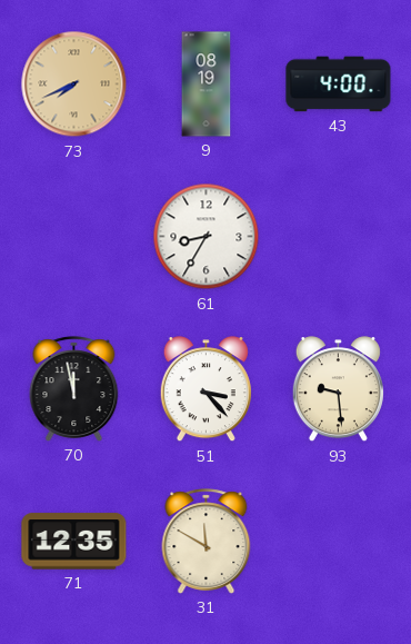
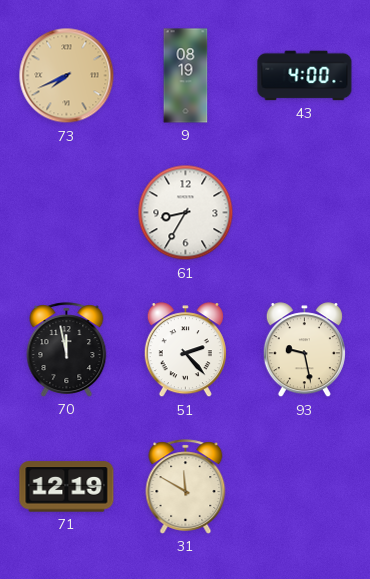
51: 3:23 -> 2:23 (185, 350)
93: 9:29 -> 9:28 (304, 350)
71: 12:35 -> 12:19 (67, 487)
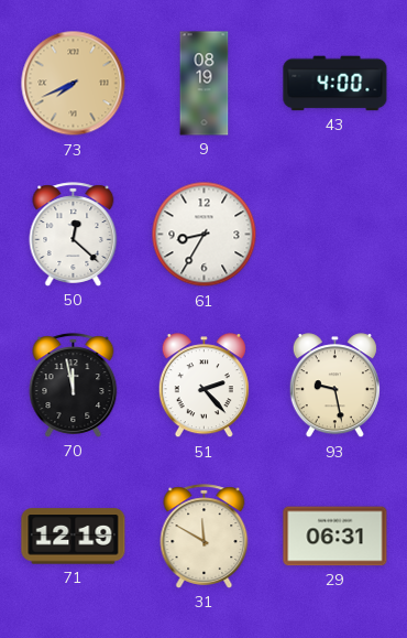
50: none -> 12:22 (74, 235)
29: none -> 06:31 (335, 537)
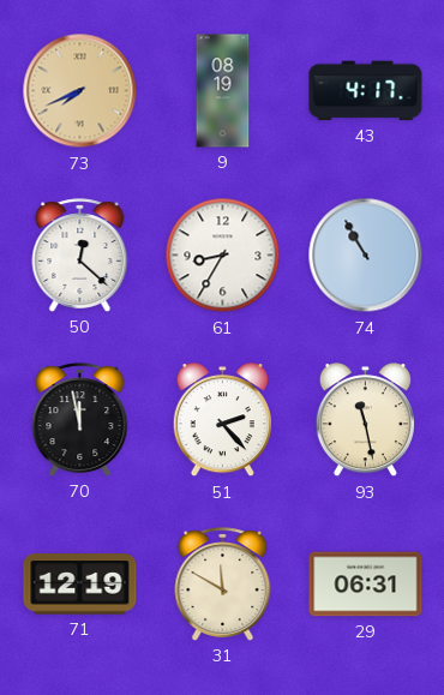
43: 4:00 -> 4:17 (366, 91)
74: none -> 10:55 (366, 256)
93: 9:28 -> 11:28 (365, 420)
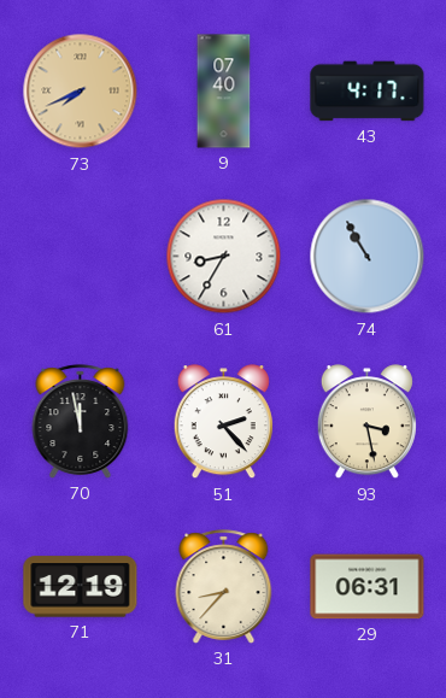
9: 08:19 -> 07:40 (224, 92)
50: 12:22 -> none (80, 256)
93: 11:28 -> 3:28 (366, 422)
31: 11:50 -> 8:37 (224, 587)
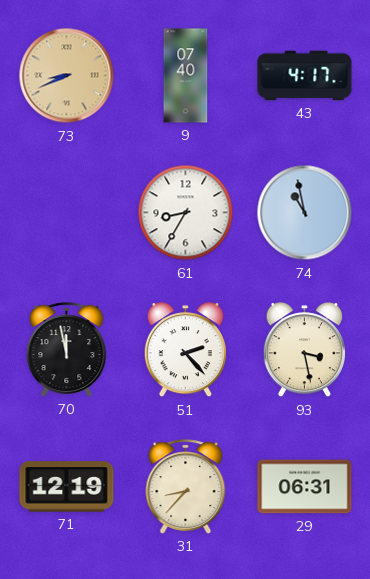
73: 7:41 -> 8:41 (67, 76)
74: 10:55 -> 10:58 (305, 213)
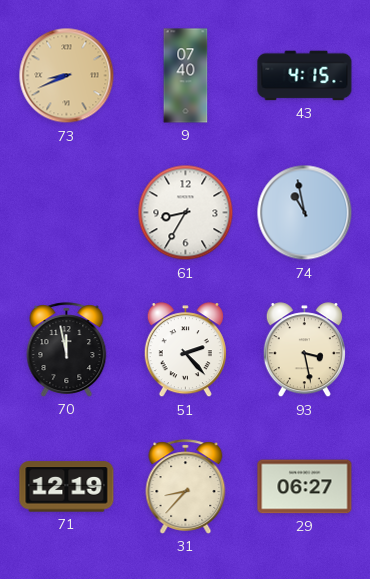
43: 4:17 -> 4:15 (305, 76)
29: 06:31 -> 06:27 (305, 487)
